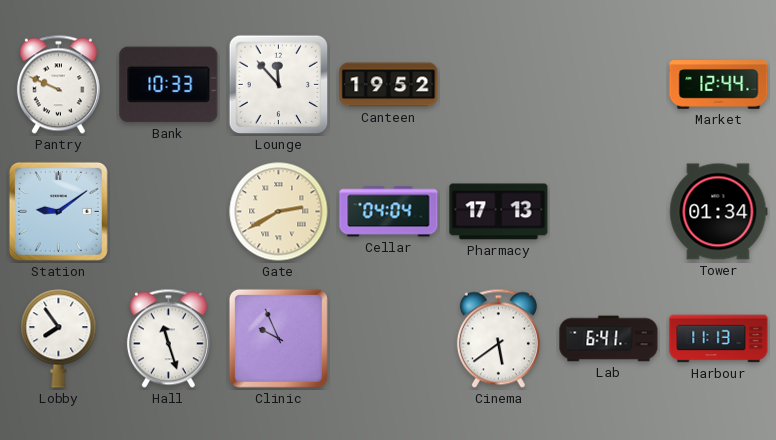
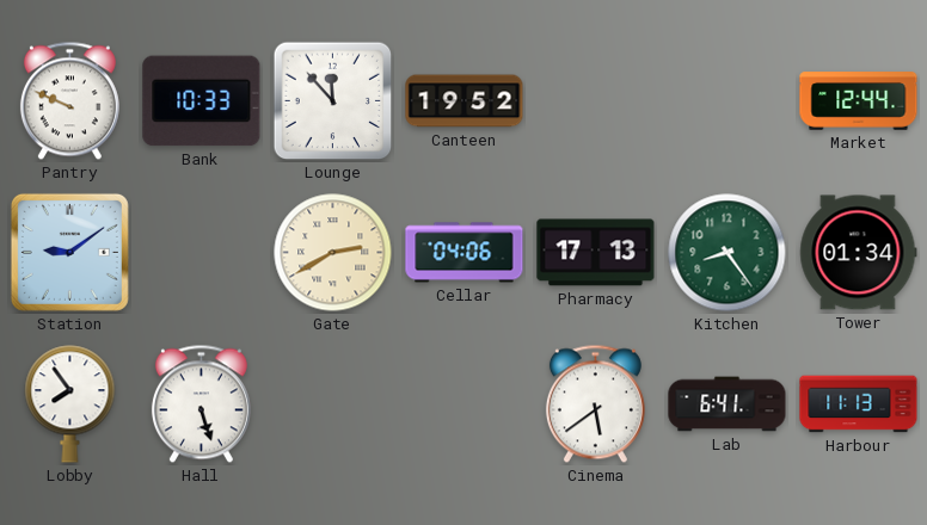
Cellar: 04:04 -> 04:06 (465, 253)
Kitchen: none -> 8:24 (728, 253)
Hall: 11:27 -> 5:27 (201, 404)
Clinic: 9:56 -> none (278, 338)
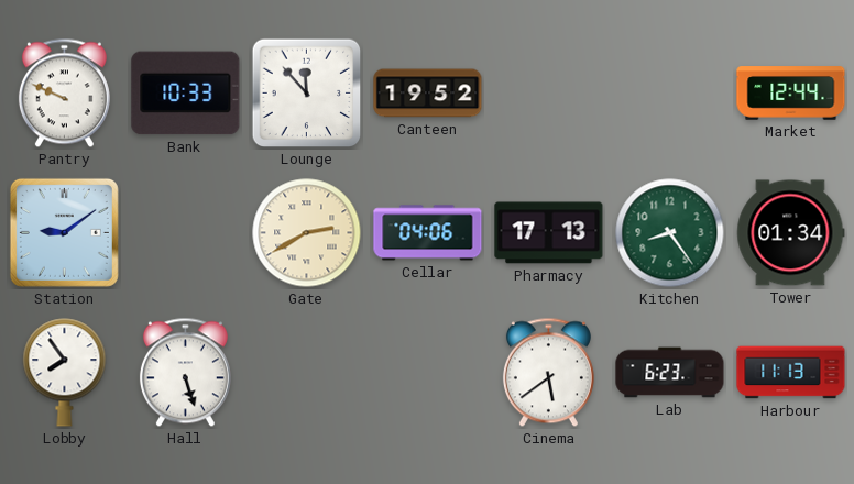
Lab: 6:41 -> 6:23 (670, 373)
